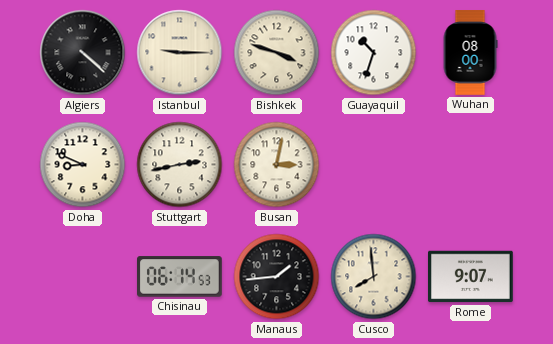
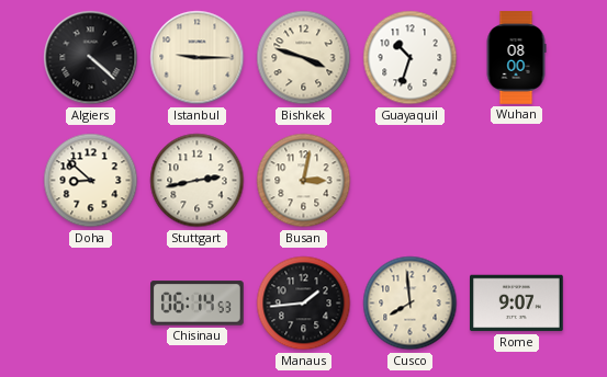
Doha: 8:49 -> 8:52 (91, 181)
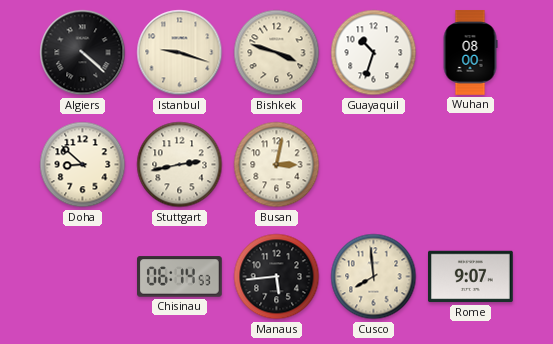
Istanbul: 9:15 -> 9:18 (180, 53)
Manaus: 1:44 -> 5:44 (277, 277)
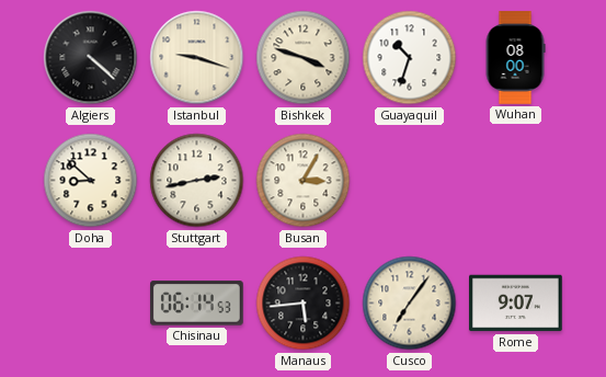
Busan: 3:02 -> 3:05 (304, 181)
Cusco: 7:59 -> 7:06 (410, 304)
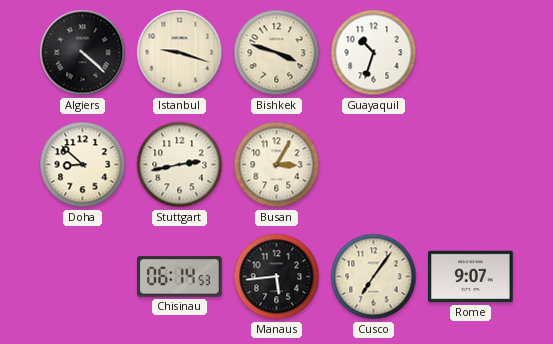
Wuhan: 08:00 -> none (515, 58)
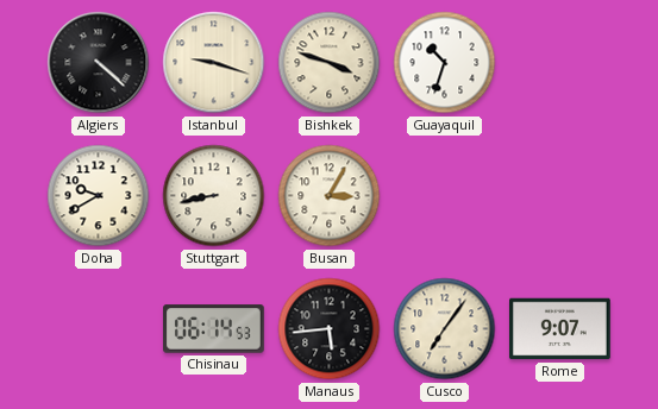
Doha: 8:52 -> 9:40 (99, 196)
Stuttgart: 2:43 -> 8:43 (214, 196)
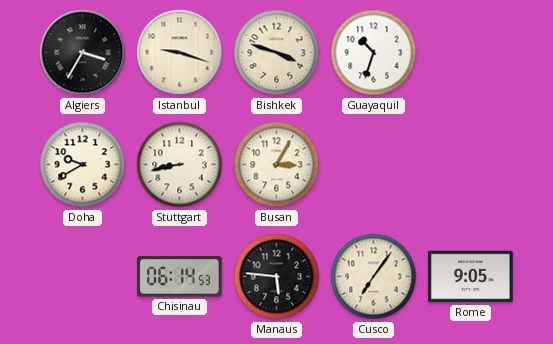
Algiers: 4:22 -> 3:35 (83, 53)
Manaus: 5:44 -> 5:46 (277, 277)
Rome: 9:07 -> 9:05 (471, 277)
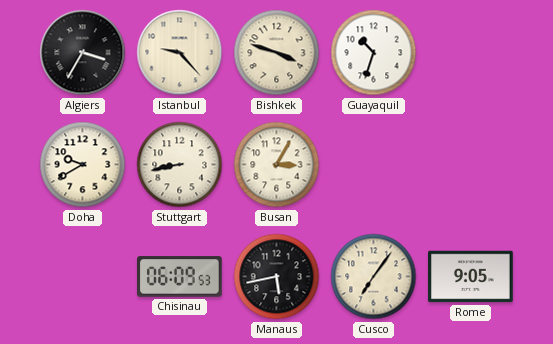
Istanbul: 9:18 -> 9:23 (180, 53)
Chisinau: 06:14 -> 06:09 (180, 277)
Manaus: 5:46 -> 5:43 (277, 277)
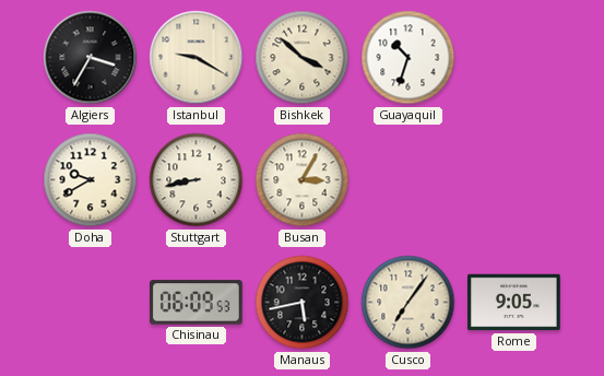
Istanbul: 9:23 -> 9:20 (197, 58)
Bishkek: 3:48 -> 3:52 (303, 58)
